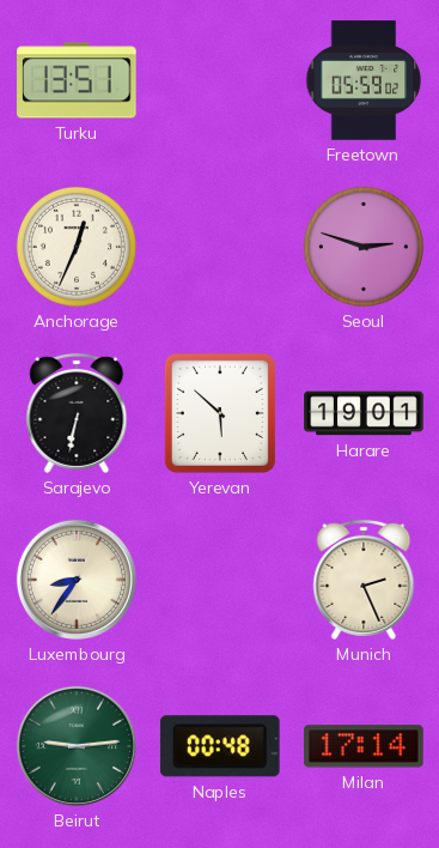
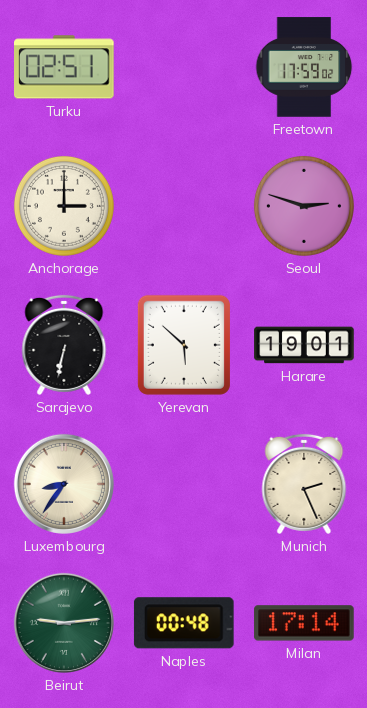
Turku: 13:51 -> 02:51 (65, 67)
Freetown: 05:59 -> 17:59 (304, 67)
Anchorage: 12:34 -> 3:00 (64, 206)
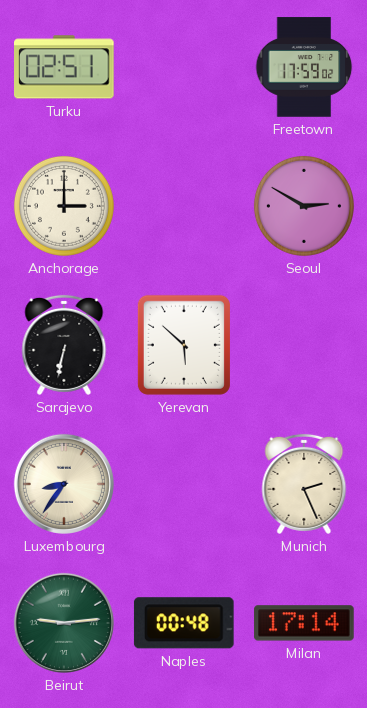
Seoul: 2:48 -> 2:50 (304, 206)
Harare: 19:01 -> none (304, 345)
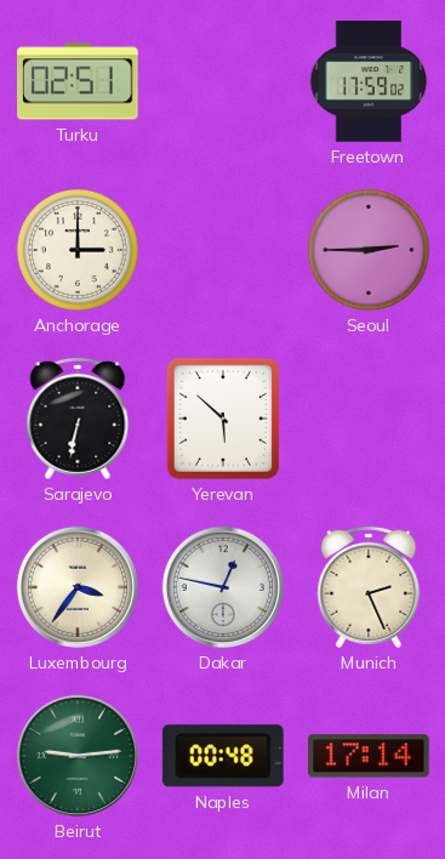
Seoul: 2:50 -> 2:45 (369, 250)
Luxembourg: 8:36 -> 3:36 (78, 587)
Dakar: none -> 12:47 (223, 587)
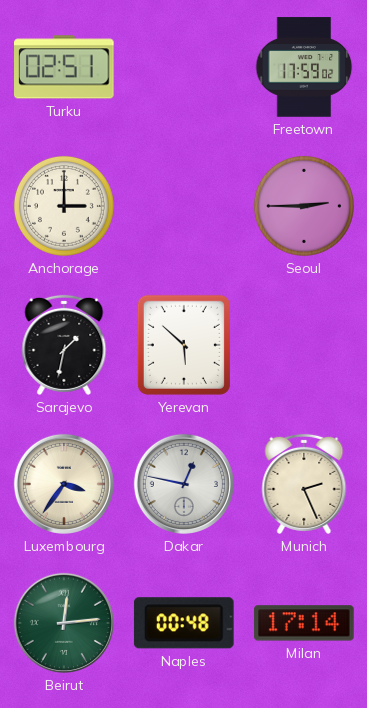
Sarajevo: 6:32 -> 1:32 (64, 345)
Beirut: 9:14 -> 12:14 (64, 623)
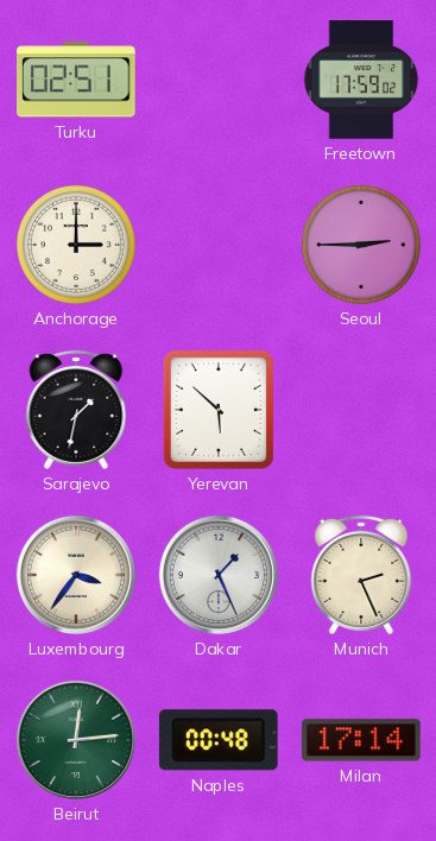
Dakar: 12:47 -> 1:26 (219, 575)
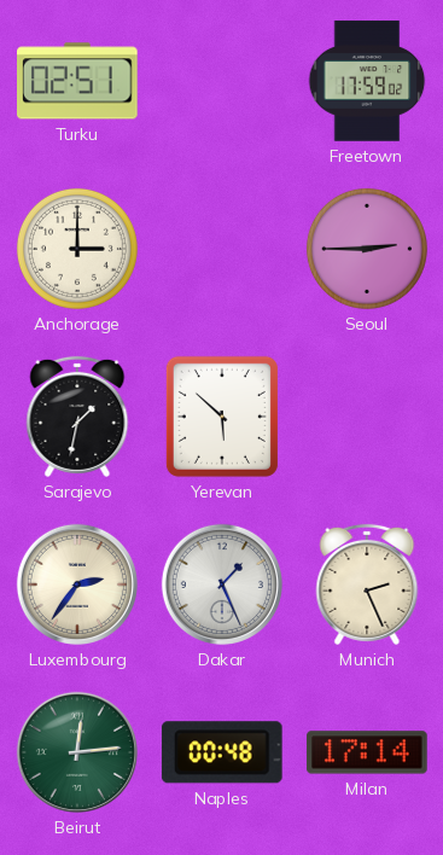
Luxembourg: 3:36 -> 2:36 (77, 584)
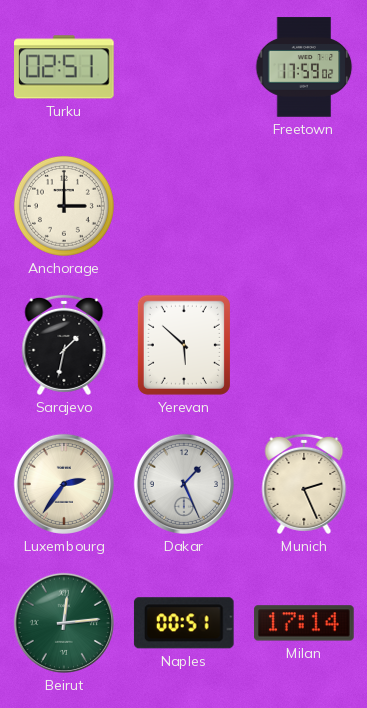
Seoul: 2:45 -> none (367, 249)
Naples: 00:48 -> 00:51 (184, 623)
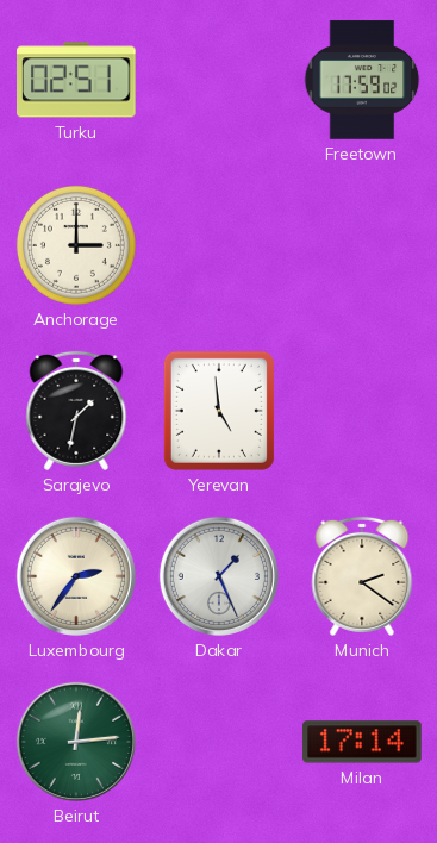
Yerevan: 5:52 -> 4:59 (219, 411)
Munich: 2:26 -> 2:21 (362, 576)
Naples: 00:51 -> none (184, 623)
